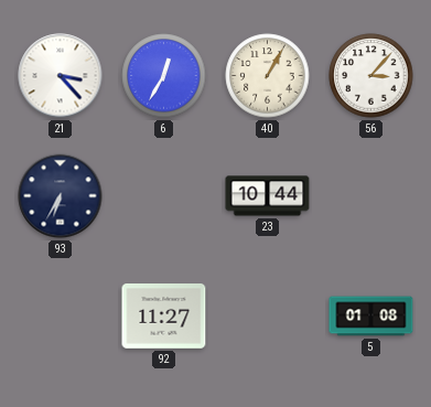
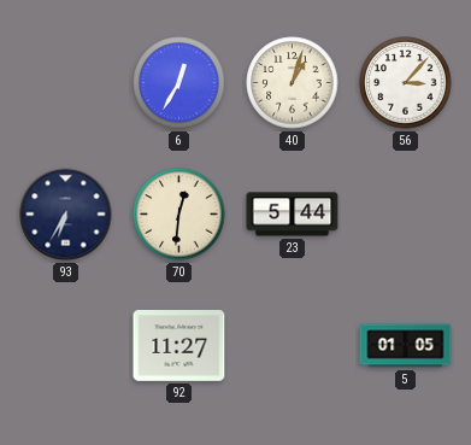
21: 3:23 -> none (61, 76)
40: 1:05 -> 1:03 (293, 83)
70: none -> 12:31 (179, 215)
23: 10:44 -> 5:44 (293, 215)
5: 01:08 -> 01:05 (406, 346)
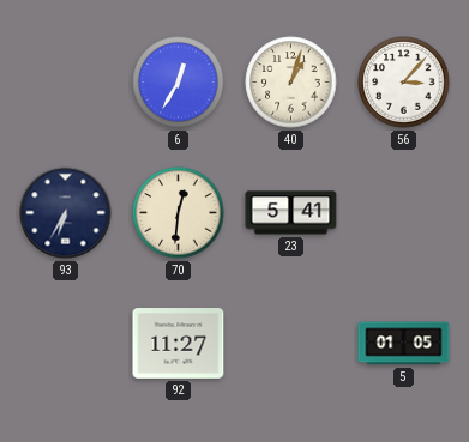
23: 5:44 -> 5:41 (291, 213)
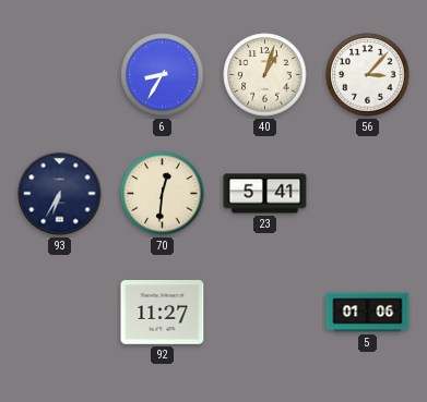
6: 12:35 -> 8:35 (163, 75)
5: 01:05 -> 01:06 (368, 313)
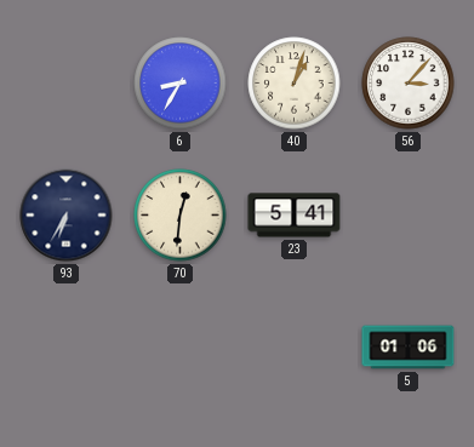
92: 11:27 -> none (163, 313)
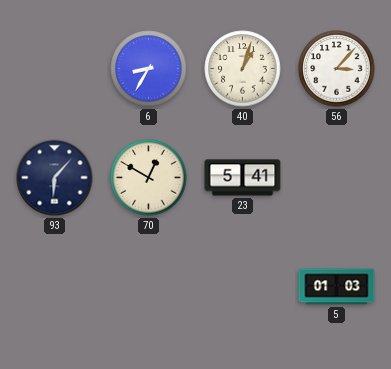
93: 6:35 -> 6:07 (55, 178)
70: 12:31 -> 12:50 (149, 178)
5: 01:06 -> 01:03 (337, 287)
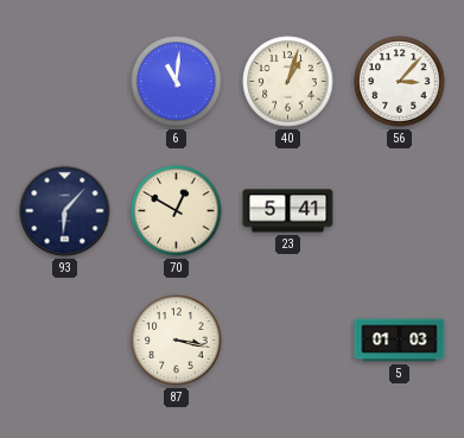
6: 8:35 -> 11:01 (177, 82)
87: none -> 3:17 (177, 341)
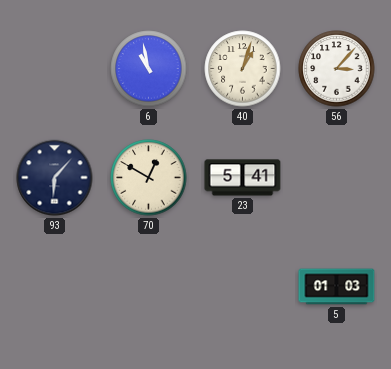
6: 11:01 -> 10:58 (149, 69)
87: 3:17 -> none (177, 341)
